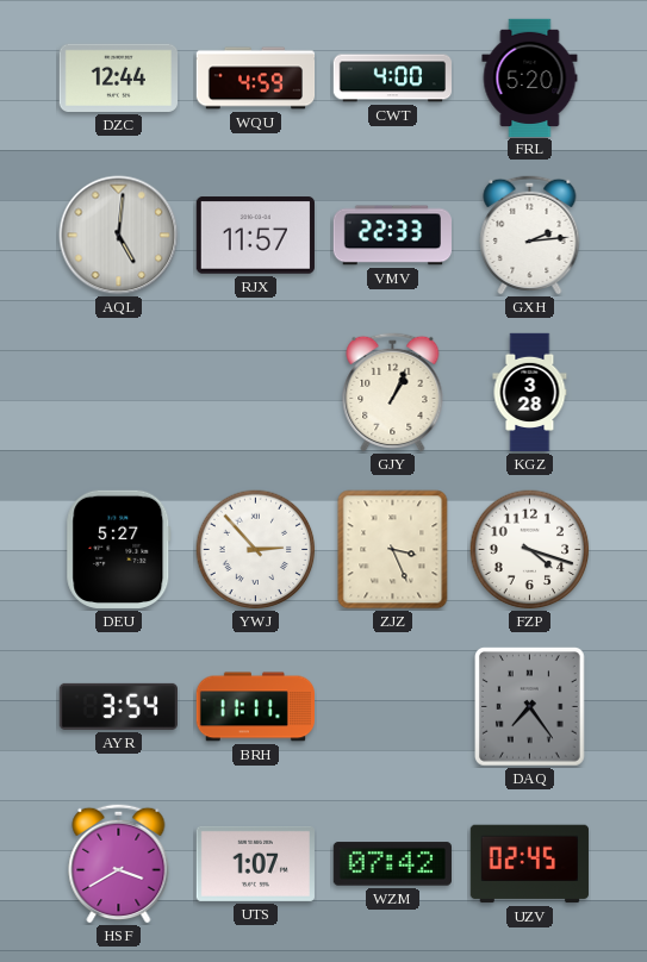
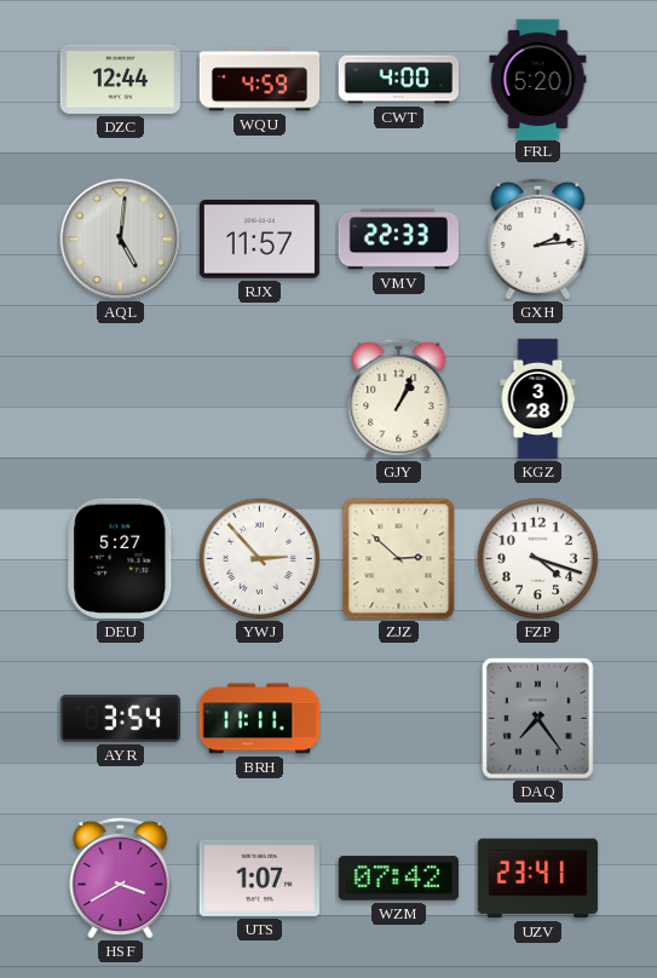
ZJZ: 3:26 -> 2:52 (399, 559)
UZV: 02:45 -> 23:41 (537, 879)
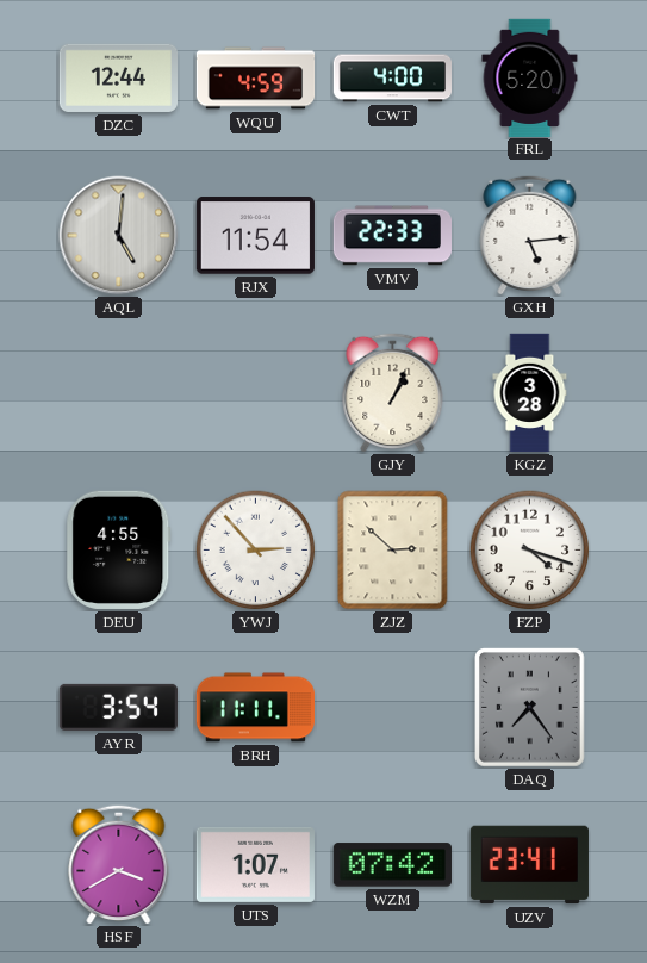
RJX: 11:57 -> 11:54 (255, 236)
GXH: 2:14 -> 5:14 (530, 235)
DEU: 5:27 -> 4:55 (119, 549)
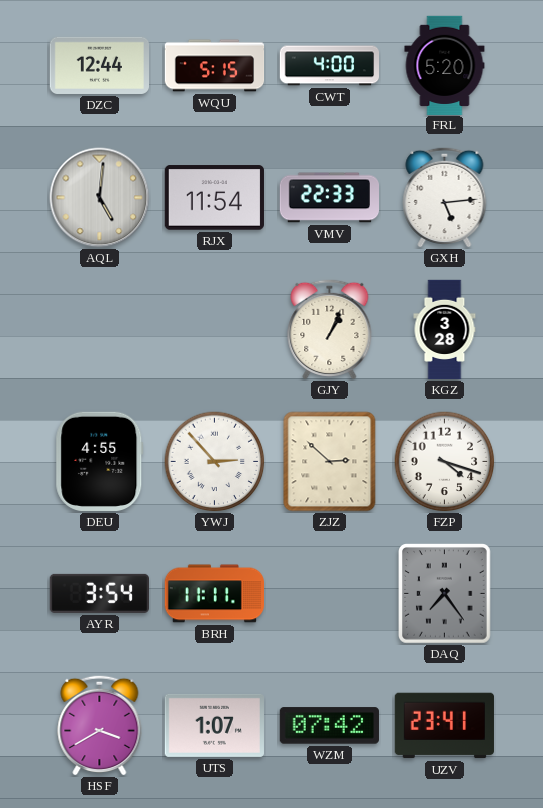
WQU: 4:59 -> 5:15 (215, 66)
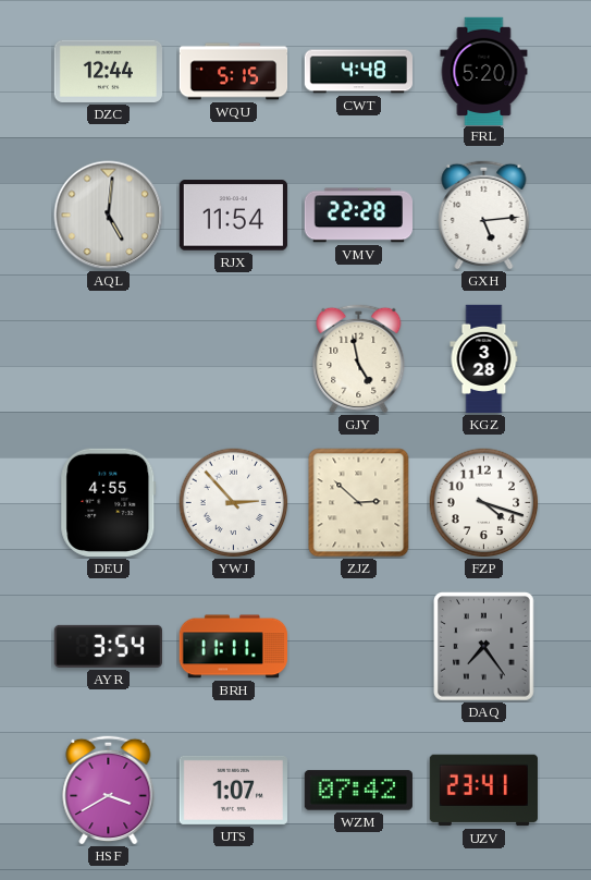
CWT: 4:00 -> 4:48 (358, 72)
VMV: 22:33 -> 22:28 (358, 216)
GJY: 1:04 -> 4:58 (359, 358)
